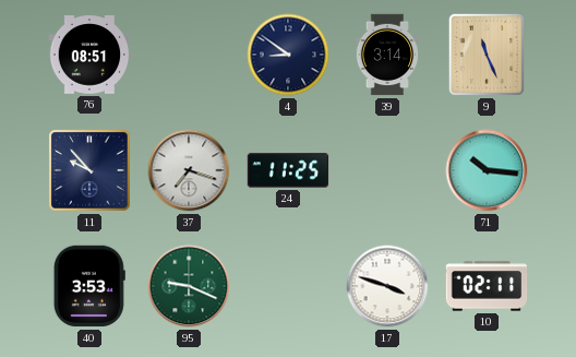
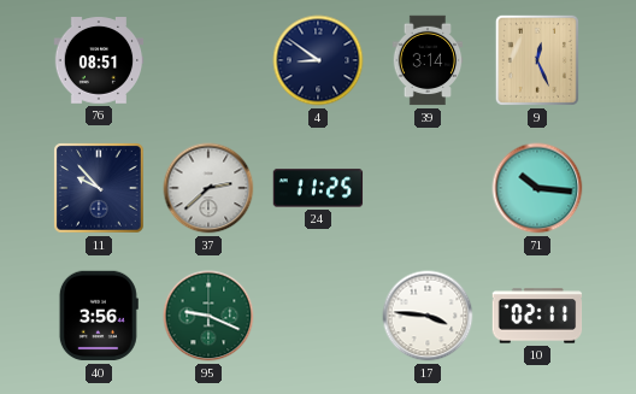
9: 11:26 -> 12:26 (537, 60)
37: 7:18 -> 2:38 (208, 188)
40: 3:53 -> 3:56 (99, 316)
17: 3:48 -> 3:46 (428, 316)
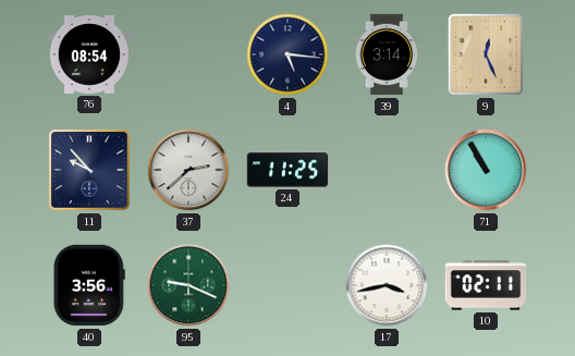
76: 08:51 -> 08:54 (89, 54)
4: 8:51 -> 5:16 (287, 54)
71: 10:16 -> 10:55 (486, 170)
17: 3:46 -> 3:43 (387, 285)
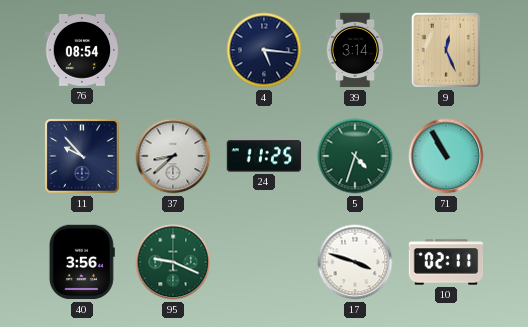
37: 2:38 -> 8:38 (173, 156)
5: none -> 4:33 (355, 156)
17: 3:43 -> 3:48 (355, 262)
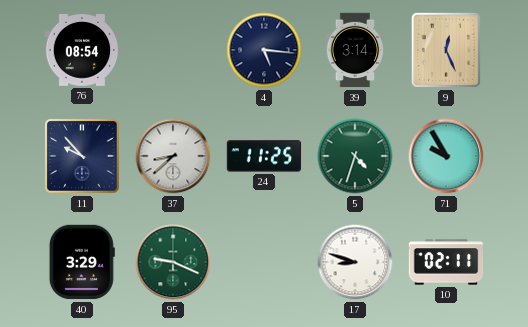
71: 10:55 -> 9:55 (446, 156)
40: 3:56 -> 3:29 (82, 262)
17: 3:48 -> 8:48 (355, 262)
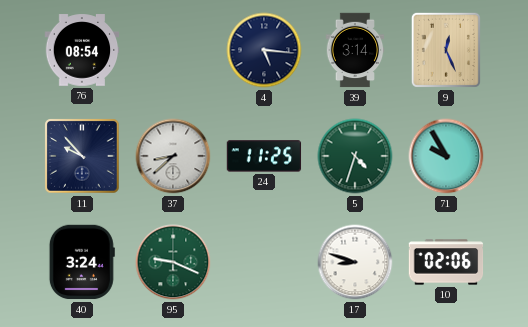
40: 3:29 -> 3:24 (82, 262)
10: 02:11 -> 02:06 (446, 262)
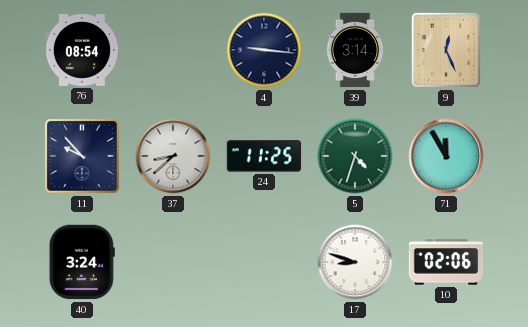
4: 5:16 -> 9:16 (264, 50)
71: 9:55 -> 11:55 (446, 156)
95: 9:19 -> none (173, 262)
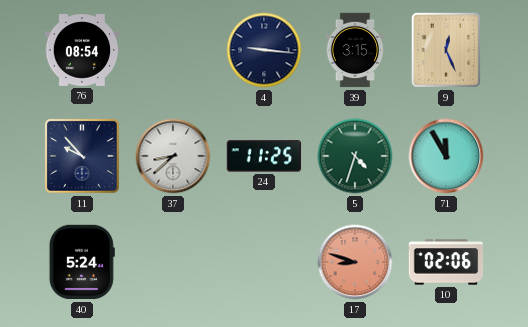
39: 3:14 -> 3:15 (355, 50)
40: 3:24 -> 5:24 (82, 262)
17 dial: white -> salmon (355, 262)
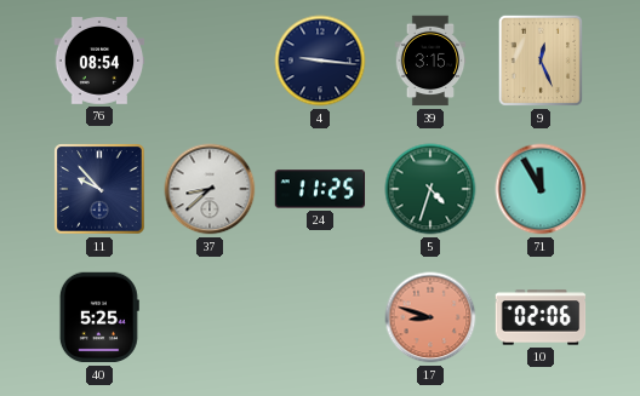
40: 5:24 -> 5:25 (99, 317)
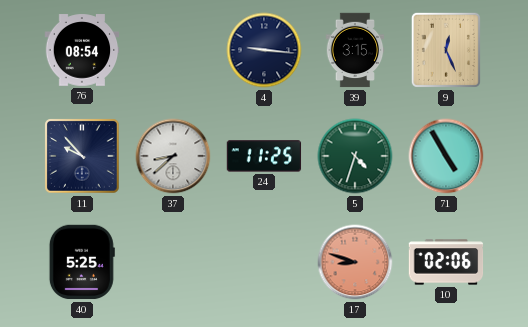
71: 11:55 -> 4:55 (446, 156)
